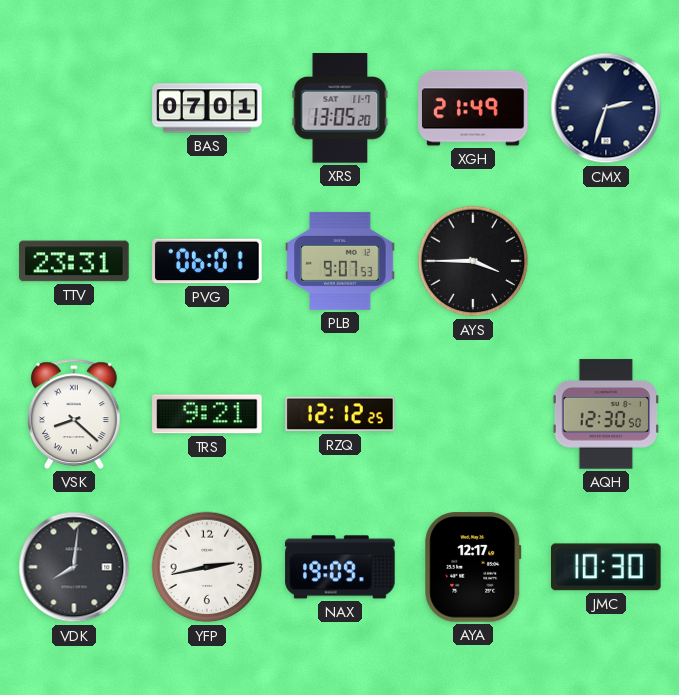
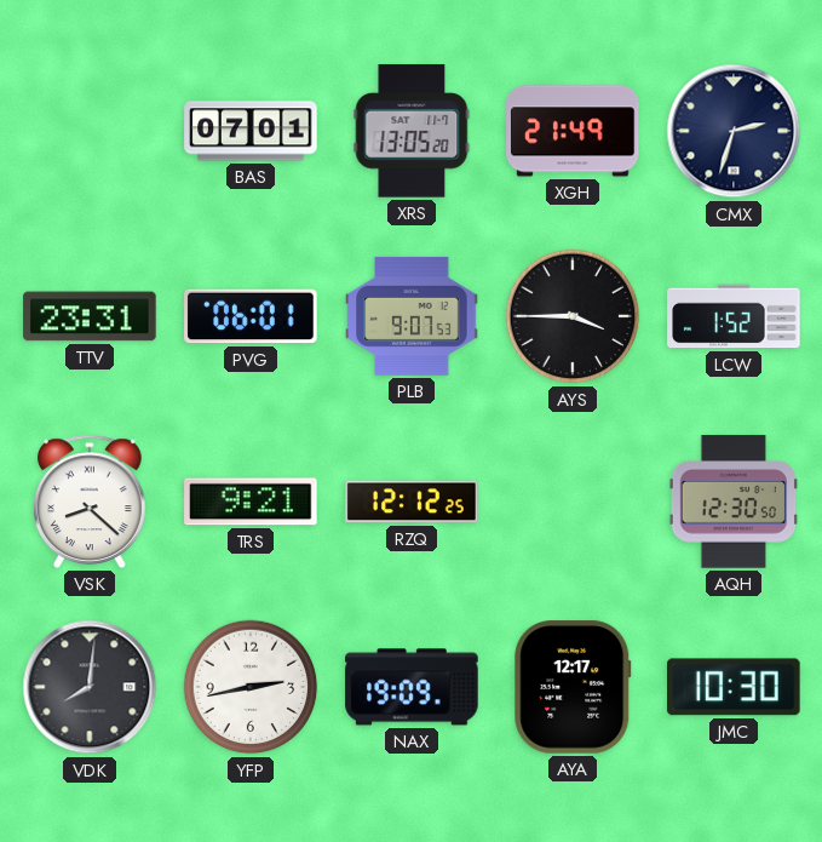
LCW: none -> 1:52 (734, 316)
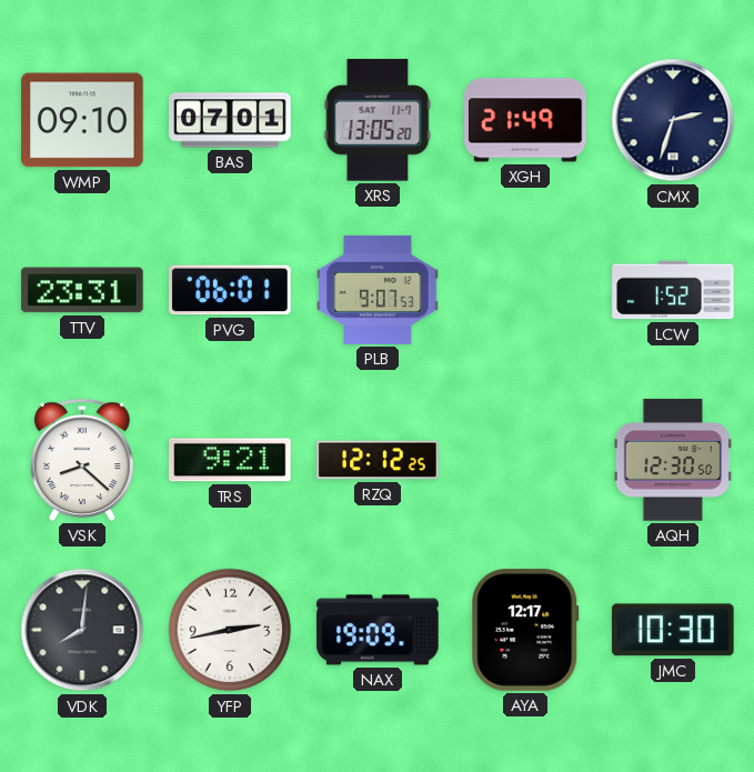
WMP: none -> 09:10 (82, 120)
AYS: 3:45 -> none (573, 316)
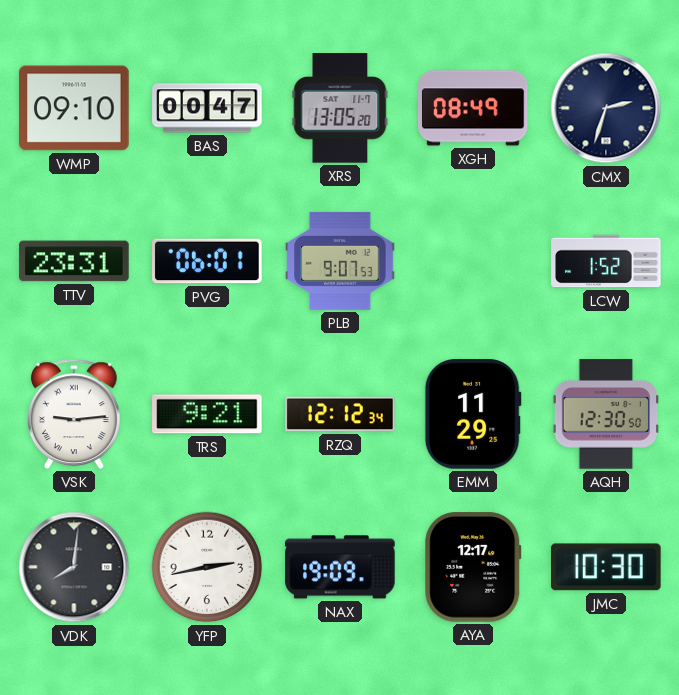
BAS: 07:01 -> 00:47 (207, 108)
XGH: 21:49 -> 08:49 (473, 108)
VSK: 8:22 -> 9:14 (75, 414)
RZQ: 12:12:25 -> 12:12:34 (340, 414)
EMM: none -> 11:29 (473, 414)
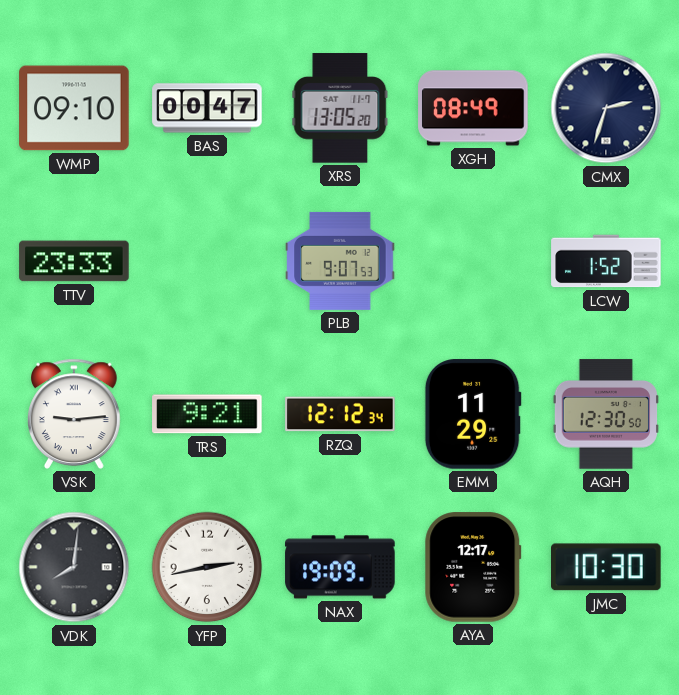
TTV: 23:31 -> 23:33 (74, 261)
PVG: 06:01 -> none (207, 261)
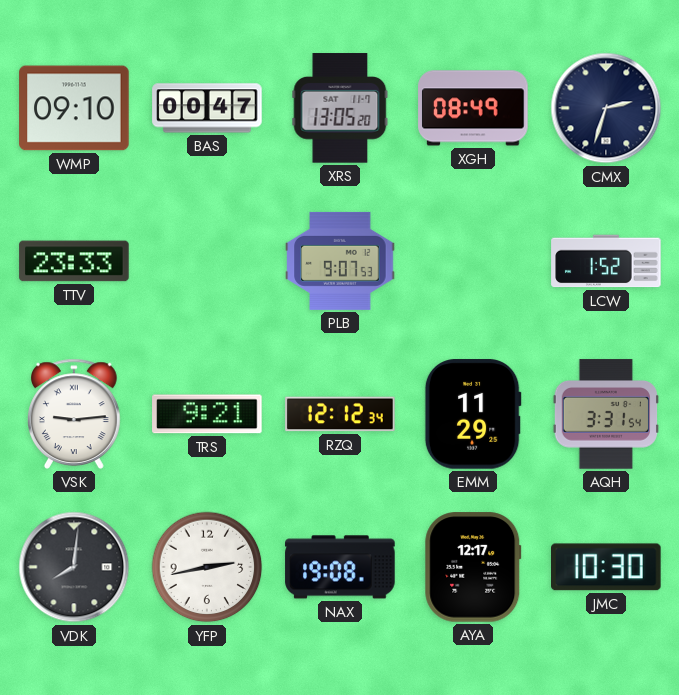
AQH: 12:30 -> 3:31 (606, 414)
NAX: 19:09 -> 19:08 (340, 567)
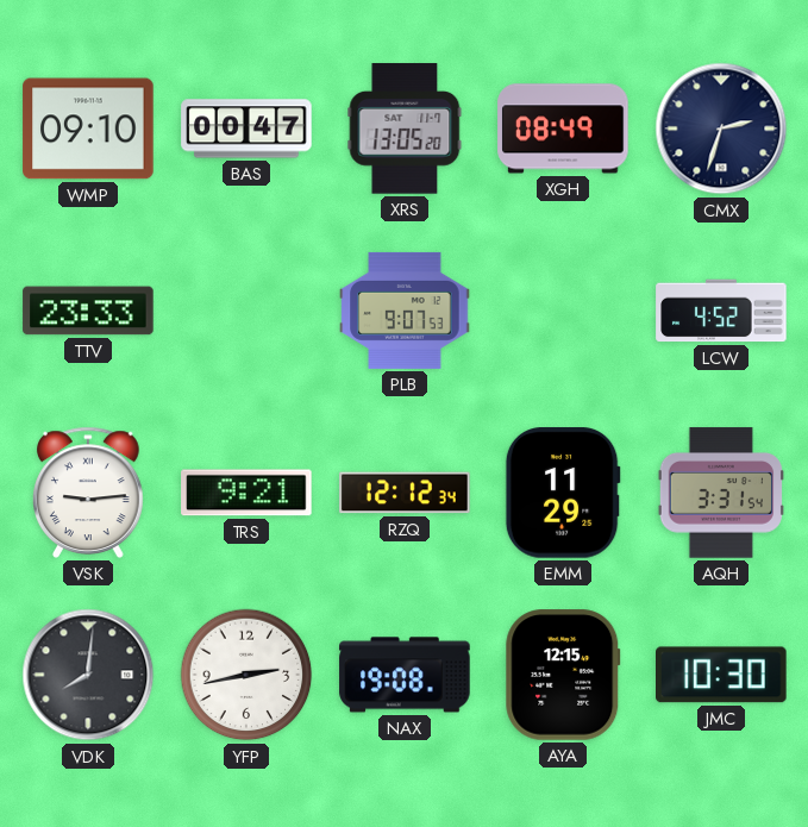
LCW: 1:52 -> 4:52 (721, 311)
AYA: 12:17 -> 12:15 (563, 675)
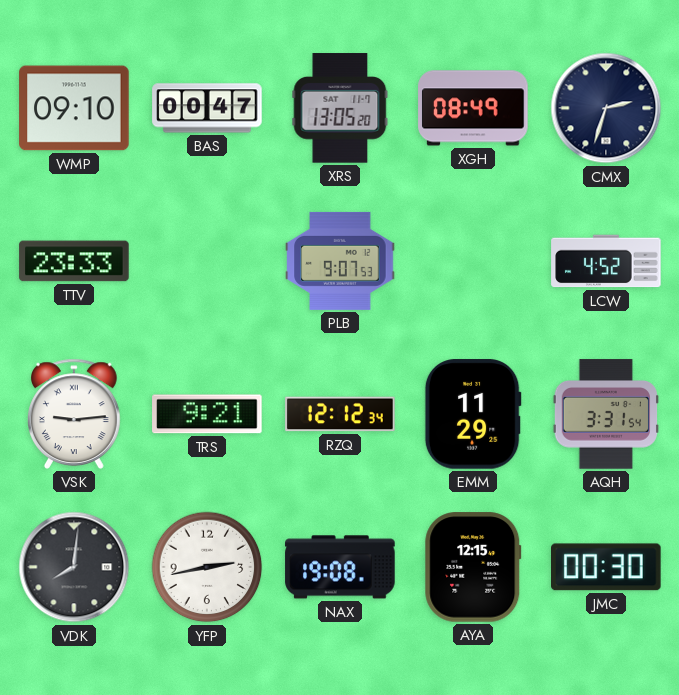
JMC: 10:30 -> 00:30 (607, 567)
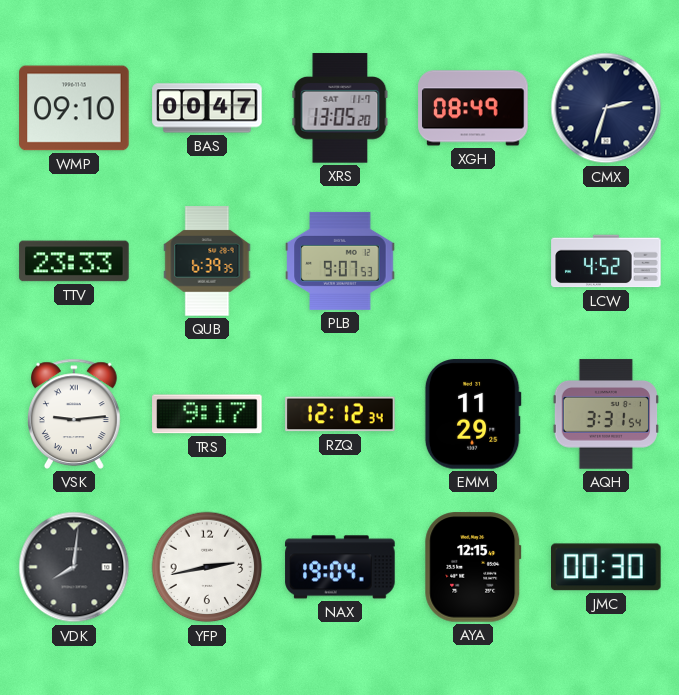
QUB: none -> 6:39 (207, 261)
TRS: 9:21 -> 9:17 (207, 414)
NAX: 19:08 -> 19:04 (340, 567)
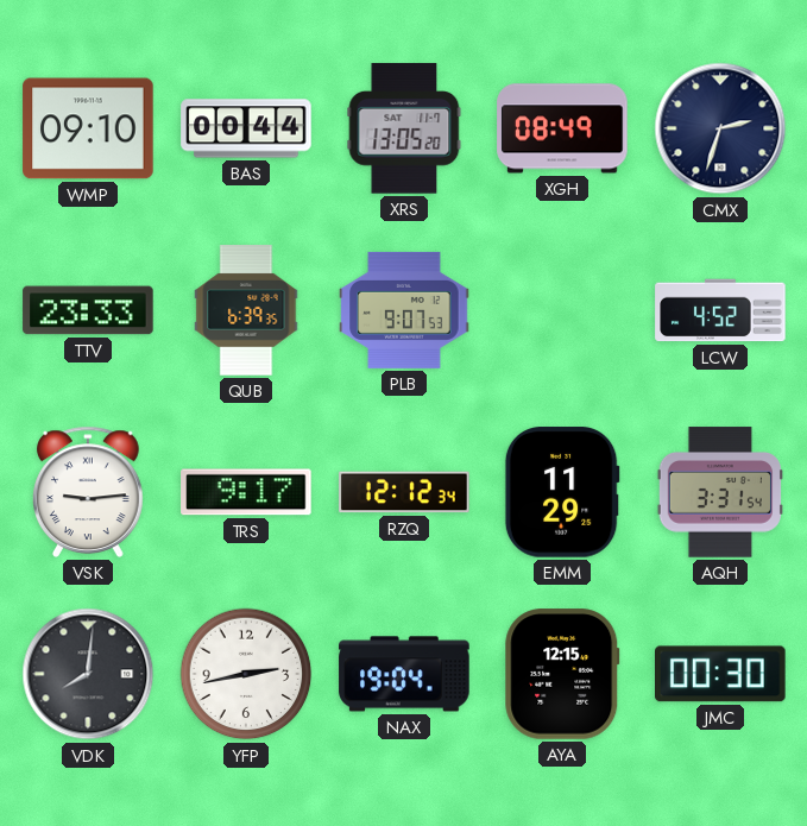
BAS: 00:47 -> 00:44 (246, 128)
